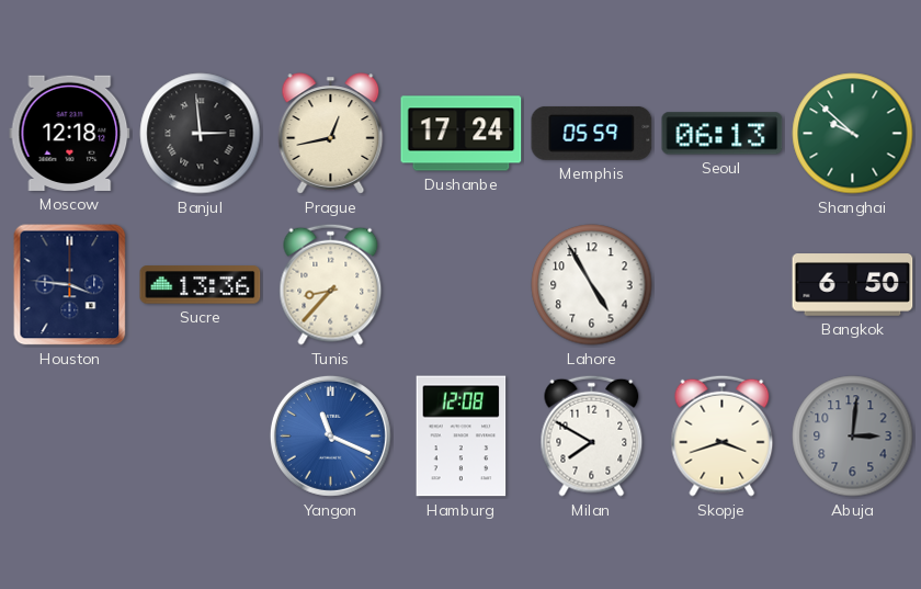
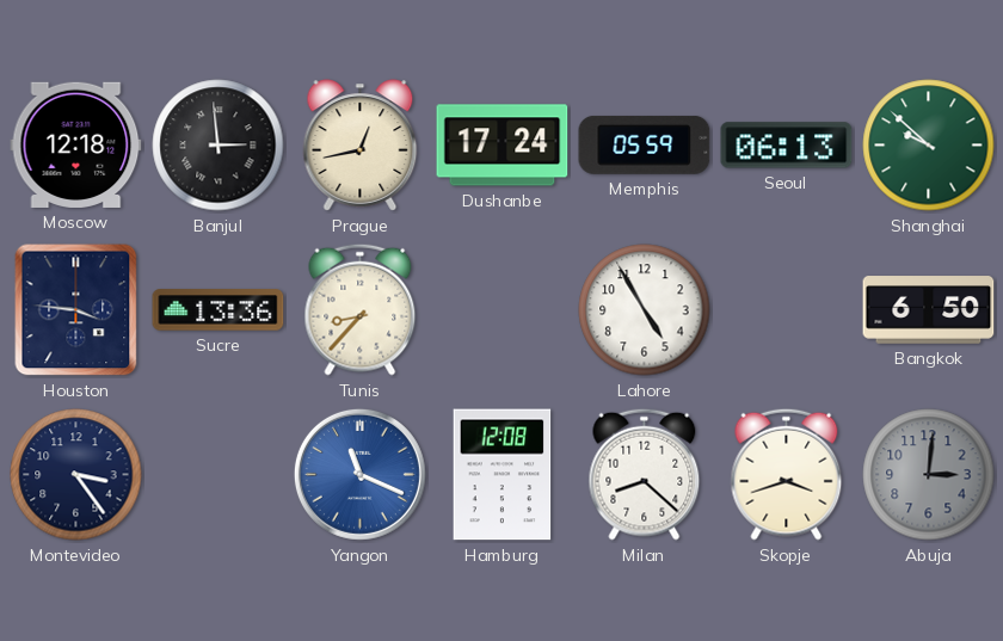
Montevideo: none -> 3:24 (76, 475)
Milan: 7:50 -> 8:22 (645, 474)
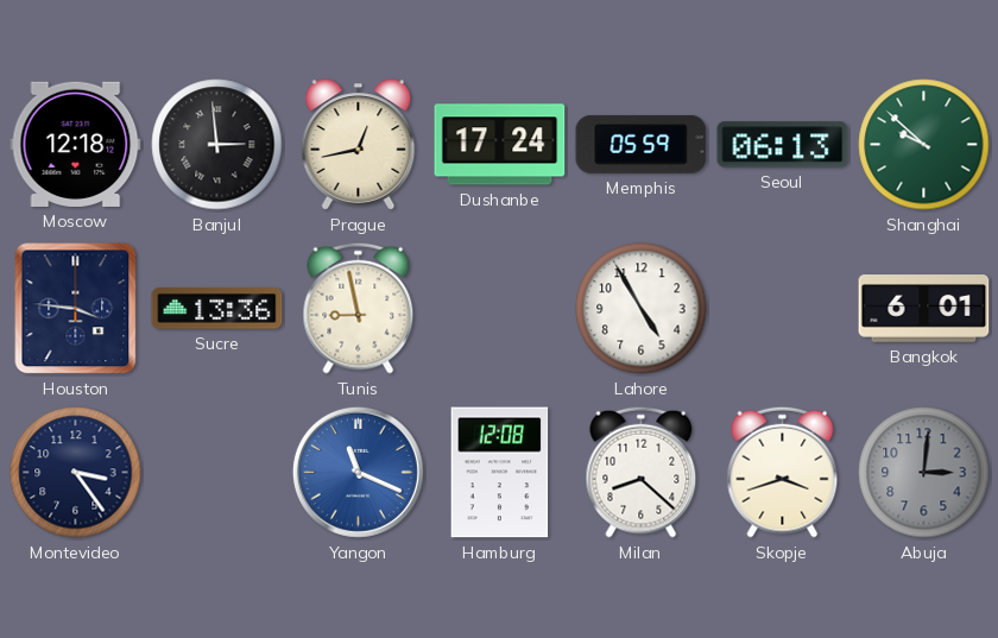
Tunis: 8:37 -> 8:58 (359, 308)
Bangkok: 6:50 -> 6:01 (924, 309)
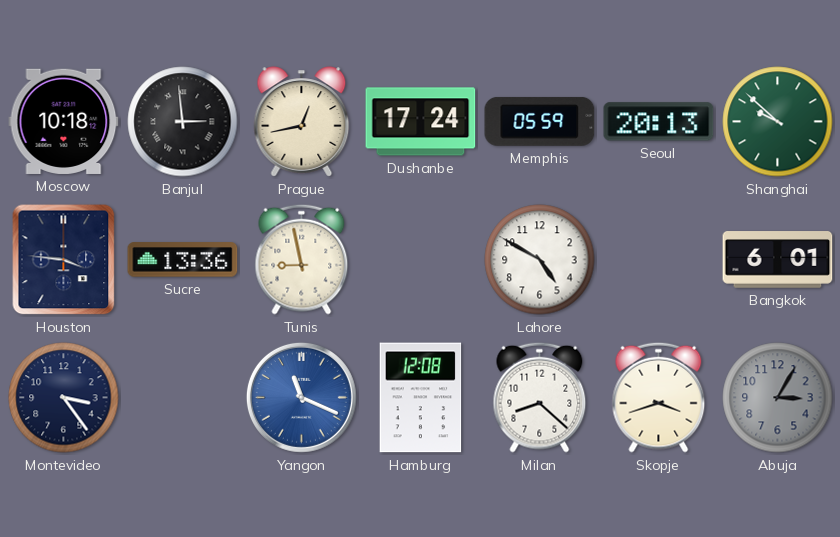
Moscow: 12:18 -> 10:18 (64, 121)
Seoul: 06:13 -> 20:13 (659, 122)
Lahore: 4:55 -> 4:50 (540, 260)
Abuja: 3:01 -> 3:05 (778, 398)
